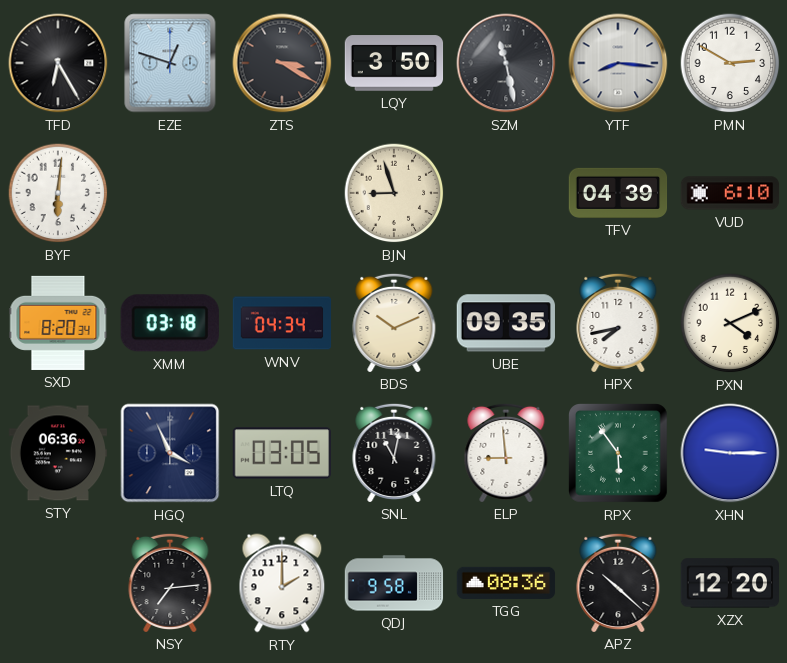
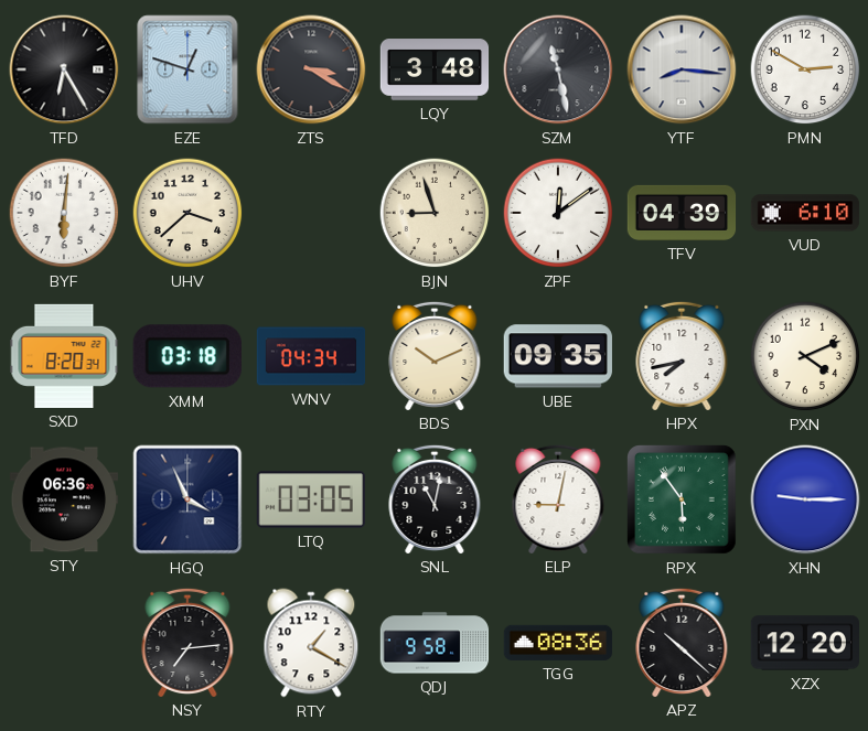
LQY: 3:50 -> 3:48 (435, 69)
UHV: none -> 3:38 (187, 213)
ZPF: none -> 12:09 (558, 213)
ELP: 8:59 -> 9:02 (558, 498)
RTY: 2:00 -> 1:20 (311, 643)
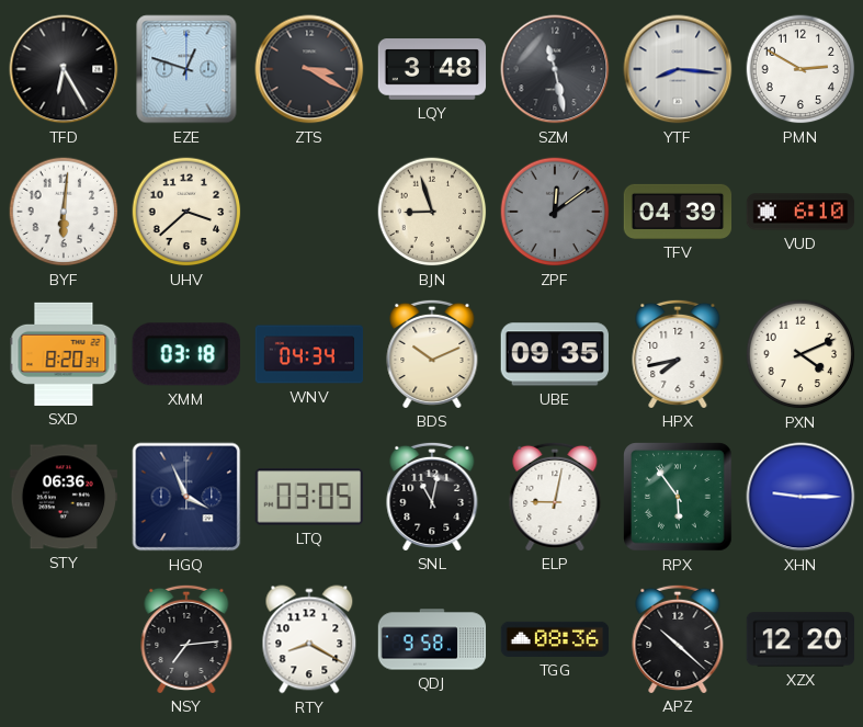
ZPF dial: white -> grey (555, 212)
RTY: 1:20 -> 8:20 (309, 639)
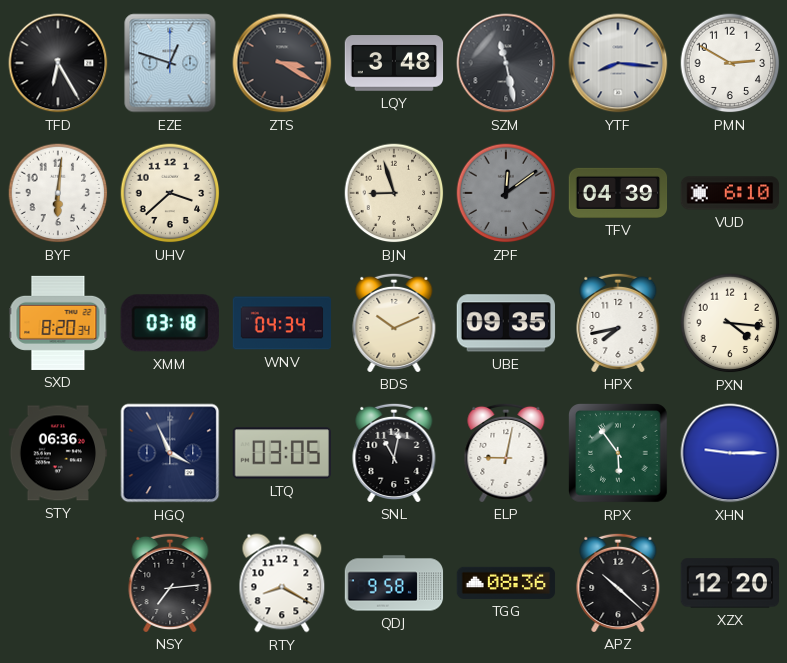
PXN: 4:11 -> 4:16 (730, 323)
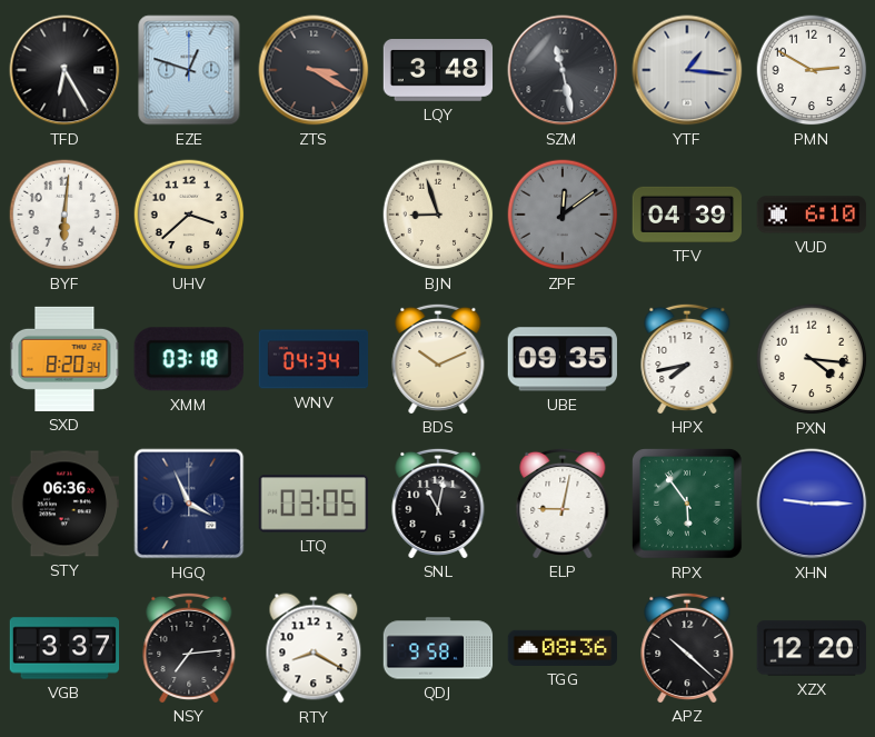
YTF: 8:16 -> 1:16 (687, 70)
VGB: none -> 3:37 (64, 648)
